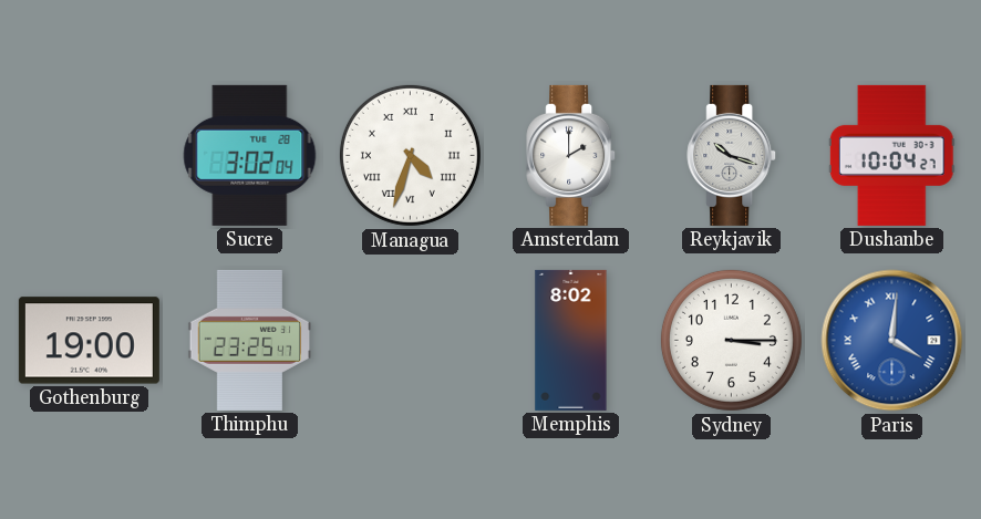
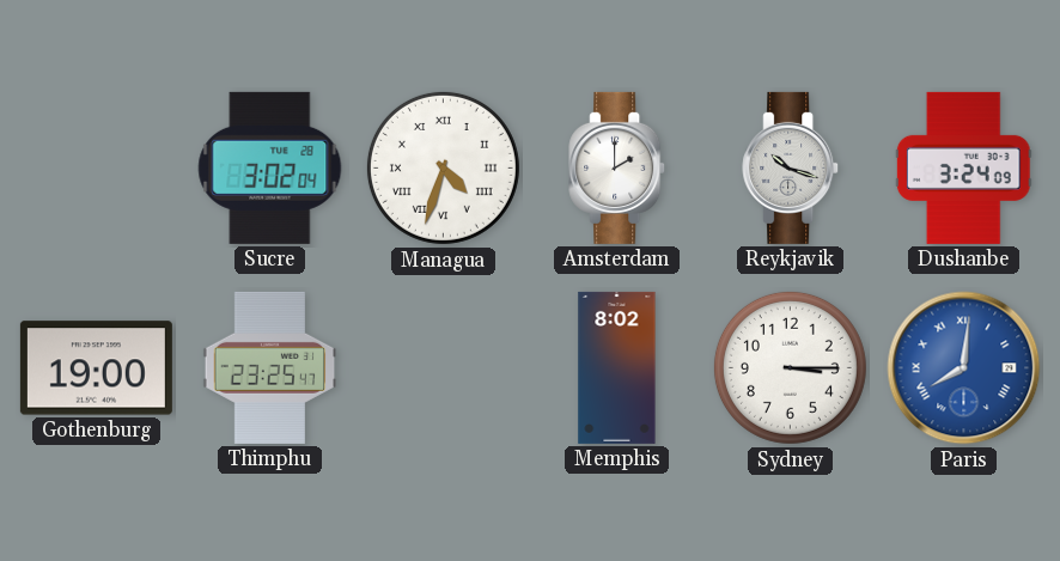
Dushanbe: 10:04 -> 3:24 (963, 167)
Paris: 4:01 -> 8:01 (964, 368)
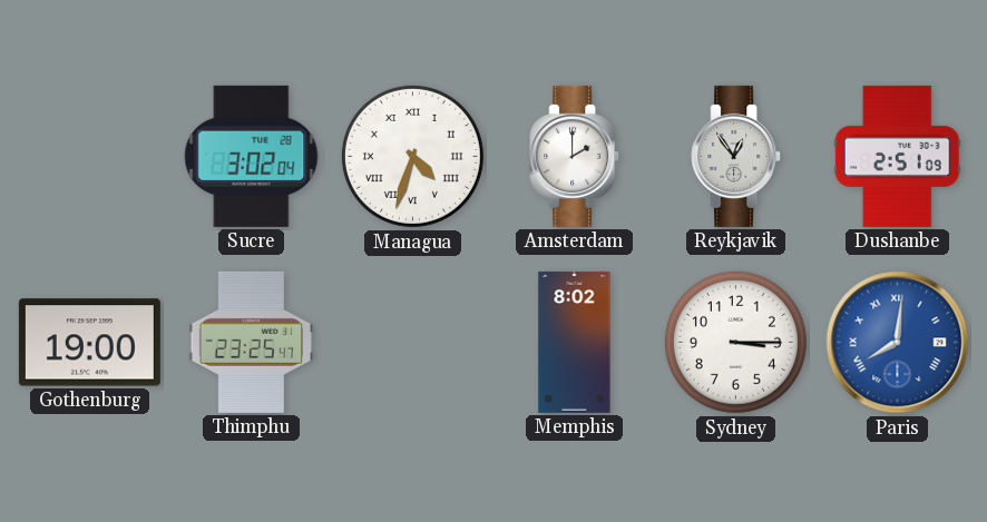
Reykjavik: 10:18 -> 12:54 (736, 156)
Dushanbe: 3:24 -> 2:51 (897, 156)
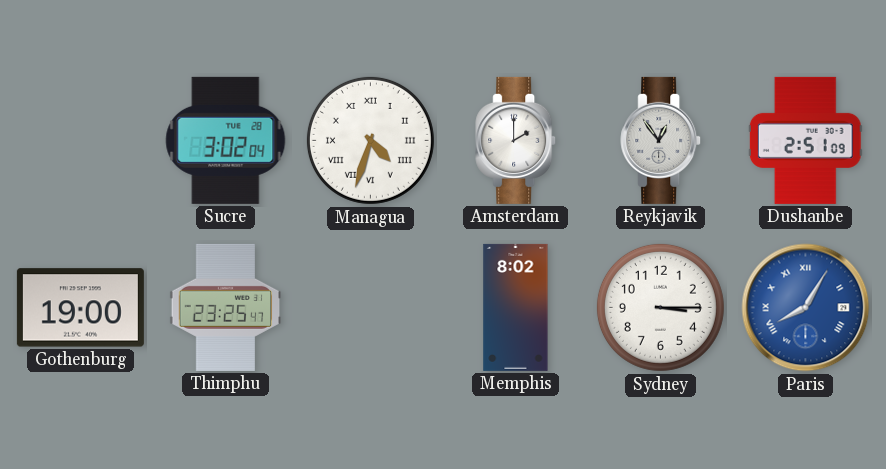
Paris: 8:01 -> 8:05 (806, 308)
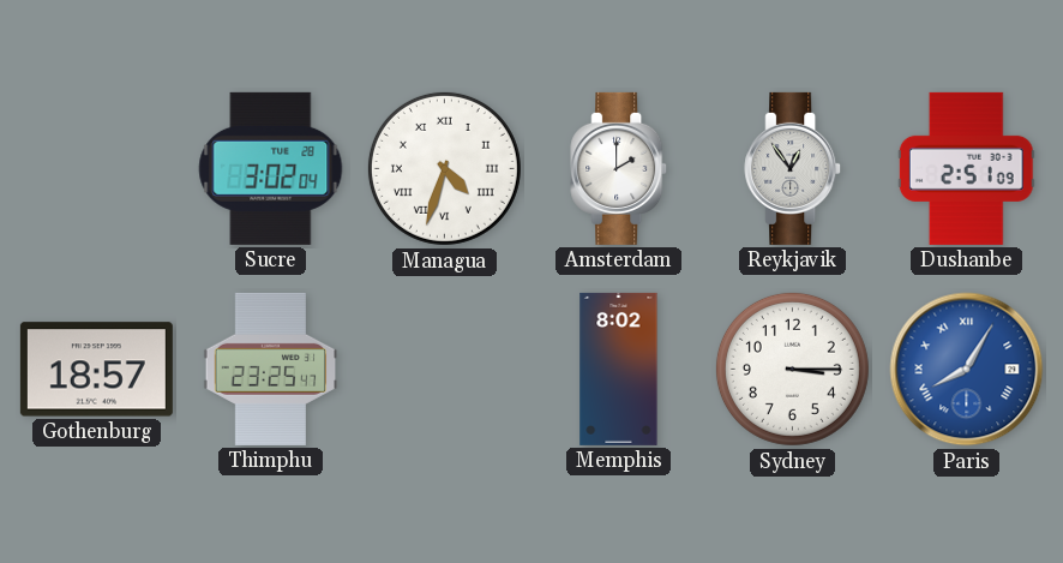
Gothenburg: 19:00 -> 18:57 (96, 370)
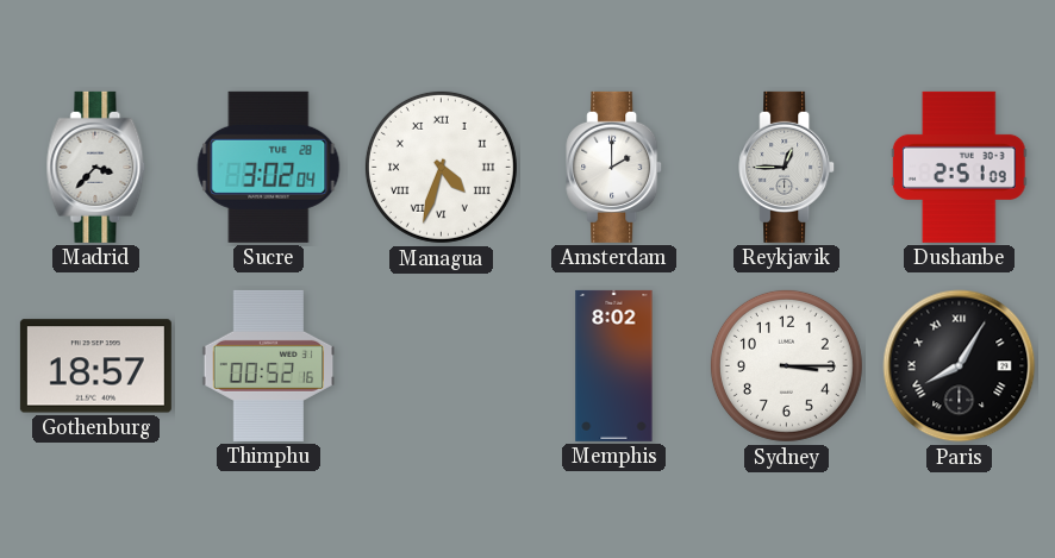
Madrid: none -> 3:37 (96, 167)
Reykjavik: 12:54 -> 12:45 (787, 167)
Thimphu: 23:25 -> 00:52 (269, 365)
Paris dial: blue -> black (960, 366)
